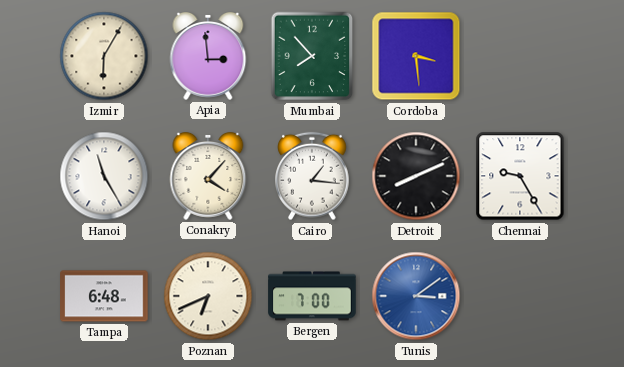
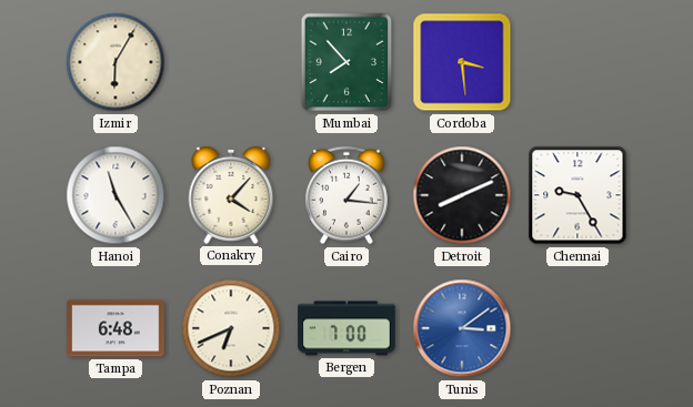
Apia: 2:59 -> none (208, 57)
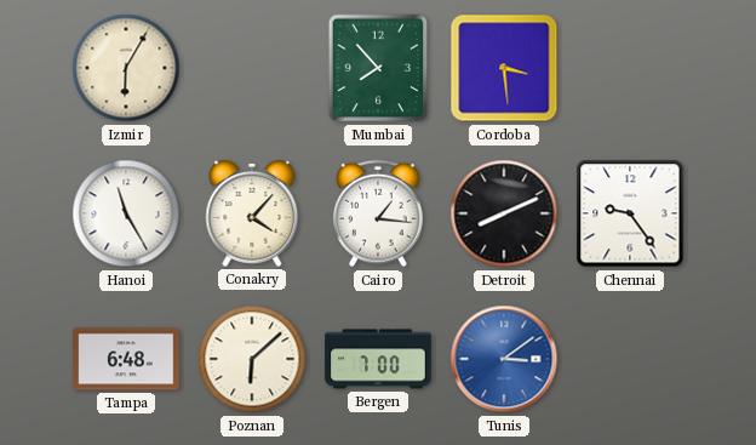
Chennai: 9:25 -> 9:24 (630, 213)
Poznan: 6:41 -> 6:08 (252, 359)
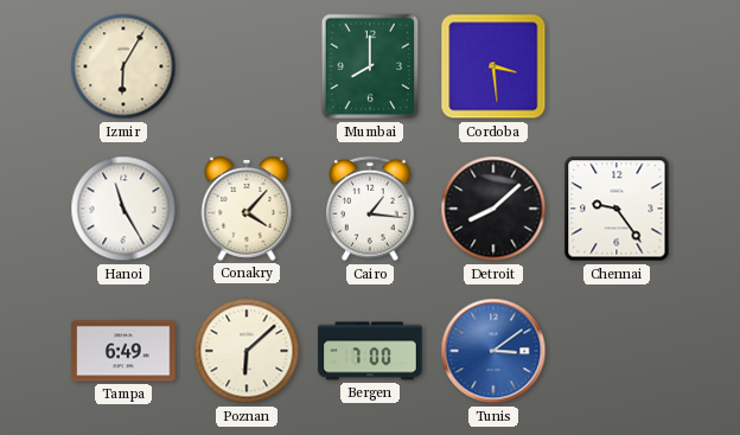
Mumbai: 7:53 -> 8:00 (370, 66)
Detroit: 8:11 -> 8:08 (493, 209)
Tampa: 6:48 -> 6:49 (123, 351)
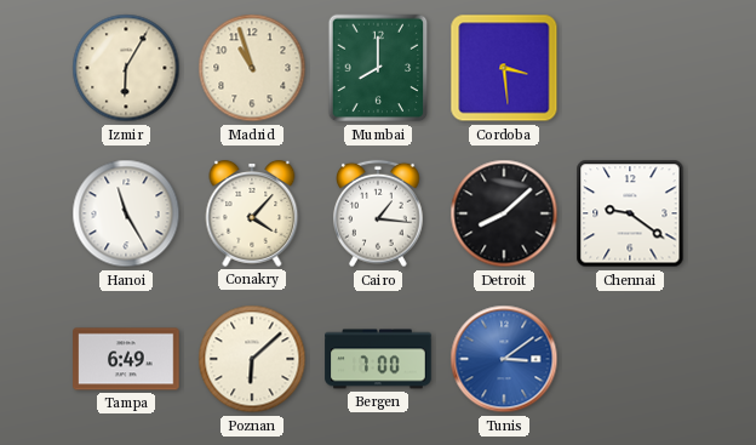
Madrid: none -> 10:57 (252, 68)
Chennai: 9:24 -> 9:21 (630, 213)
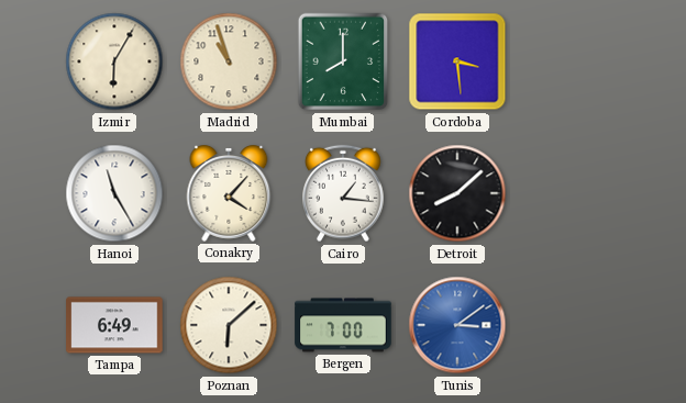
Chennai: 9:21 -> none (630, 213)
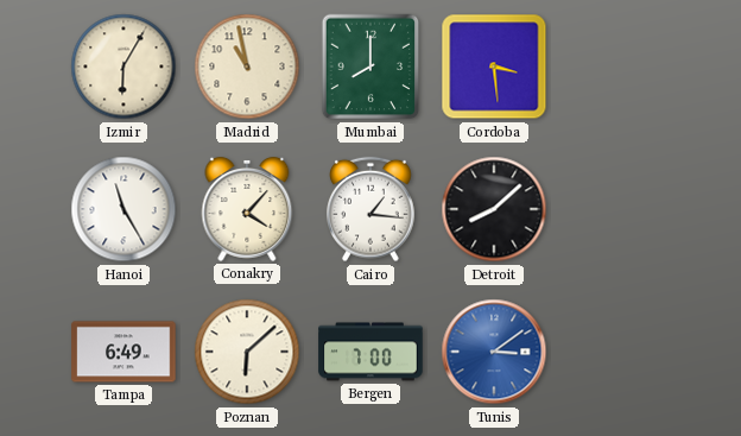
Madrid: 10:57 -> 10:58 (247, 67)
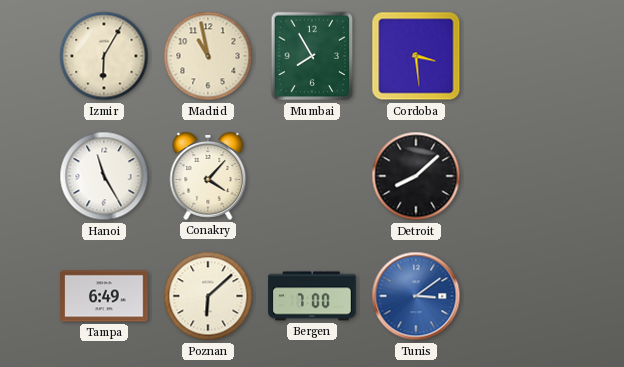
Mumbai: 8:00 -> 7:55 (312, 56)
Cairo: 1:16 -> none (372, 209)
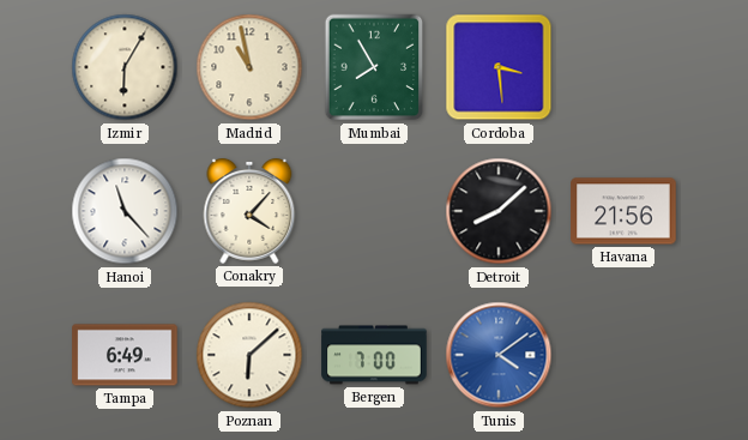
Hanoi: 11:25 -> 11:23 (125, 211)
Havana: none -> 21:56 (623, 211)
Tunis: 3:09 -> 4:09 (499, 355)
